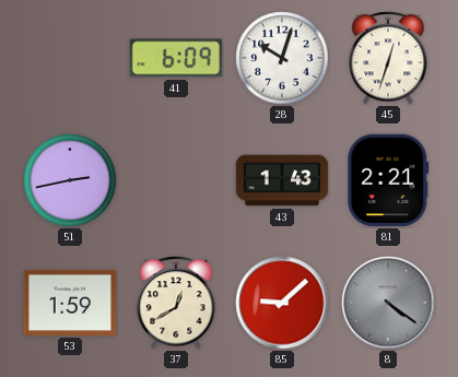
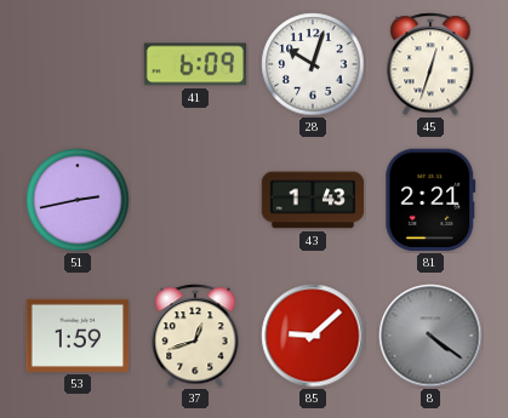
37: 12:40 -> 12:42 (195, 336)
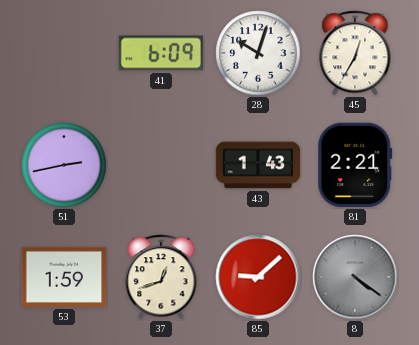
45: 12:33 -> 12:35 (355, 53)
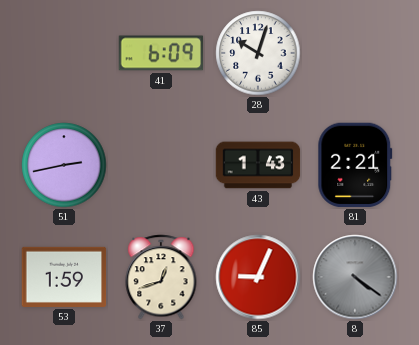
45: 12:35 -> none (355, 53)
85: 9:08 -> 9:04 (258, 277)
